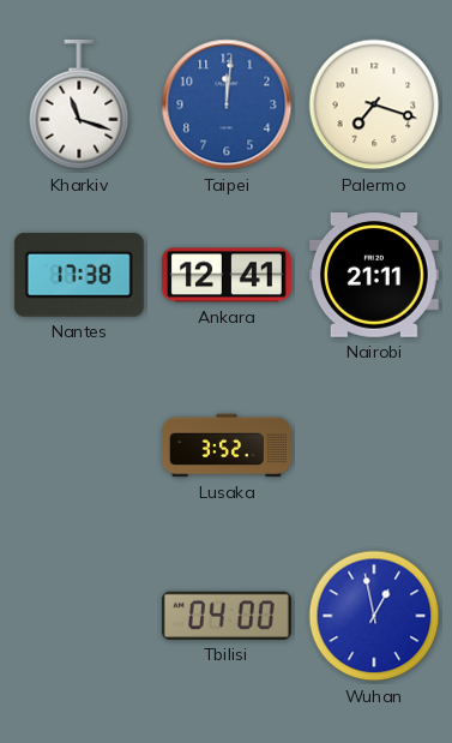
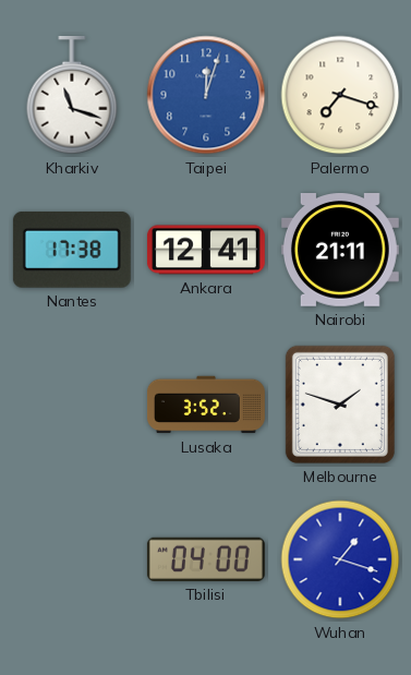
Taipei: 12:01 -> 12:03 (206, 95)
Melbourne: none -> 1:48 (340, 405)
Wuhan: 12:58 -> 1:18 (340, 559)
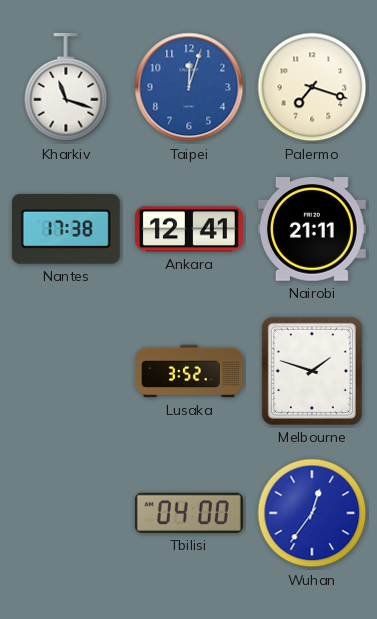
Wuhan: 1:18 -> 12:36 (312, 513)
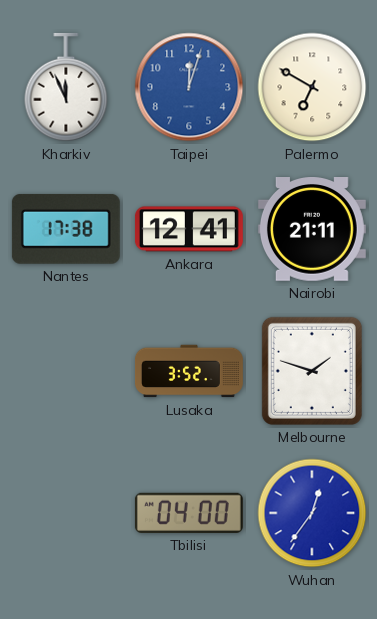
Kharkiv: 11:18 -> 11:56 (66, 87)
Palermo: 7:18 -> 6:50 (312, 87)
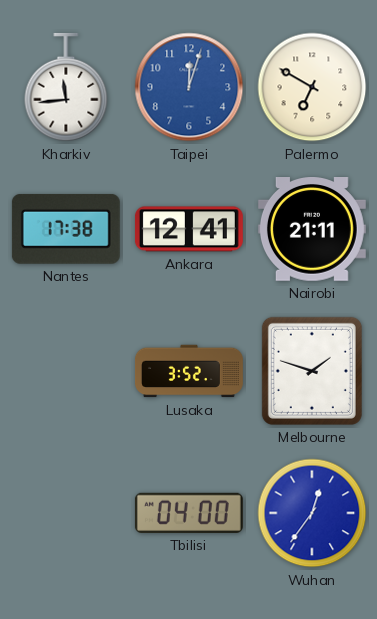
Kharkiv: 11:56 -> 11:44 (66, 87)
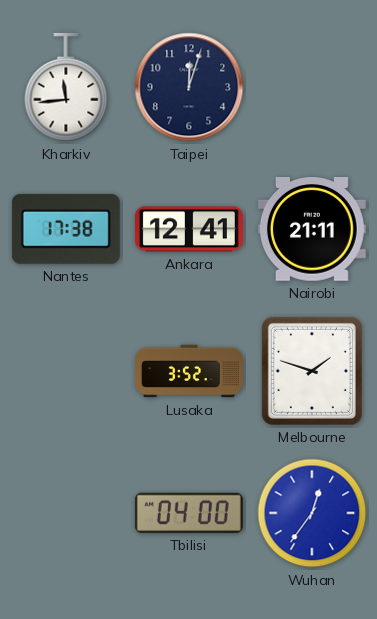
Taipei dial: blue -> navy (189, 87)
Palermo: 6:50 -> none (312, 87)
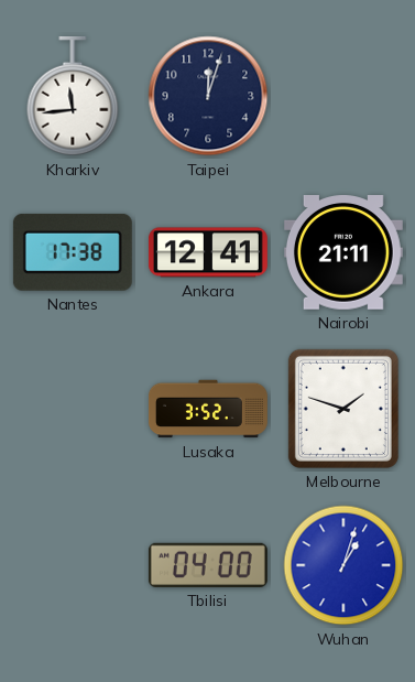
Wuhan: 12:36 -> 1:03 (343, 565)
